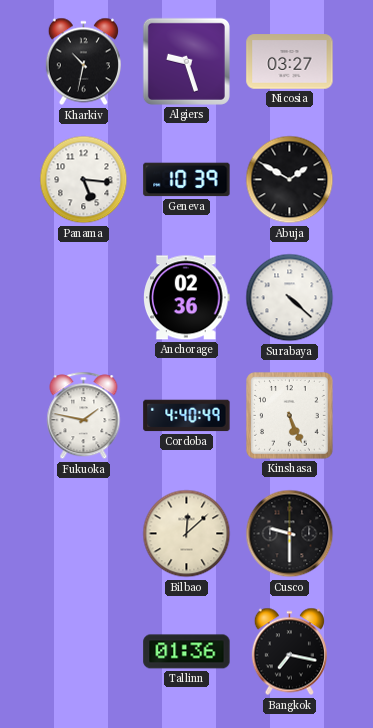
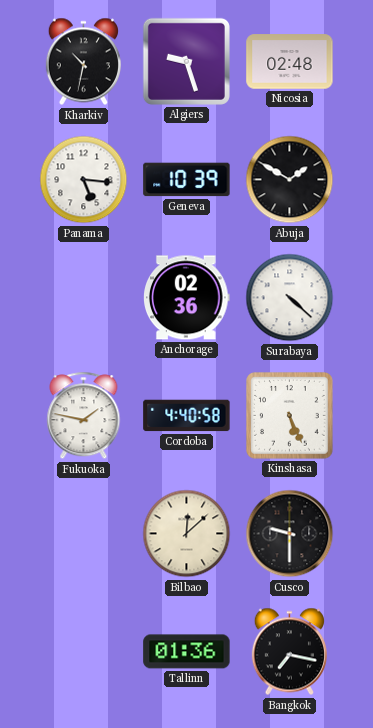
Nicosia: 03:27 -> 02:48 (290, 62)
Cordoba: 4:40:49 -> 4:40:58 (187, 416)
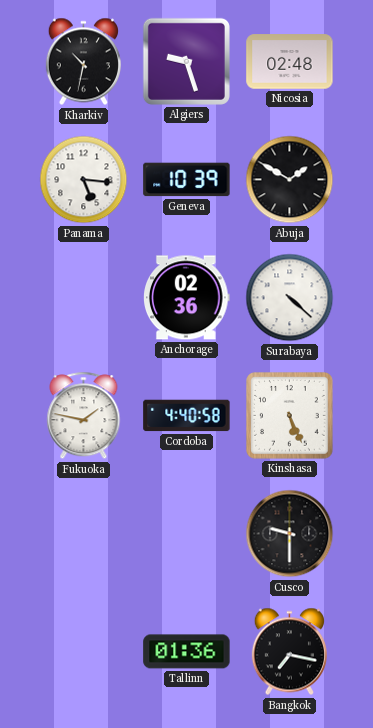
Bilbao: 12:08 -> none (187, 534)
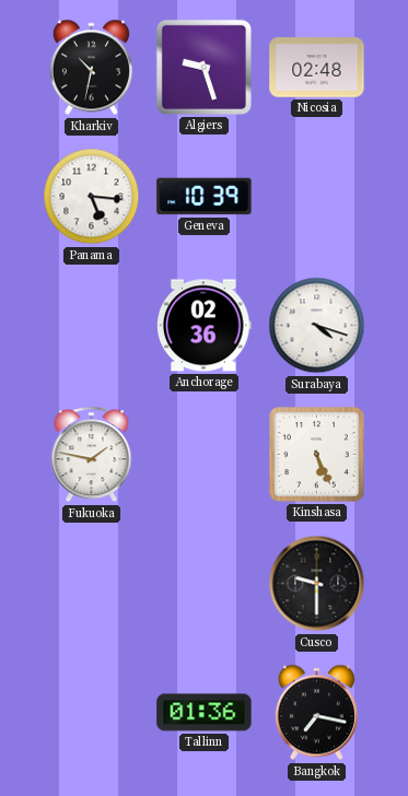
Abuja: 1:50 -> none (290, 180)
Surabaya: 4:22 -> 4:18 (317, 326)
Cordoba: 4:40 -> none (187, 416)
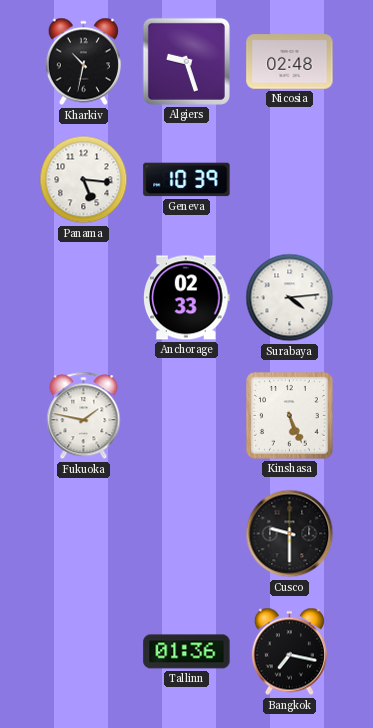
Anchorage: 02:36 -> 02:33 (187, 298)
Surabaya: 4:18 -> 4:14 (290, 298)
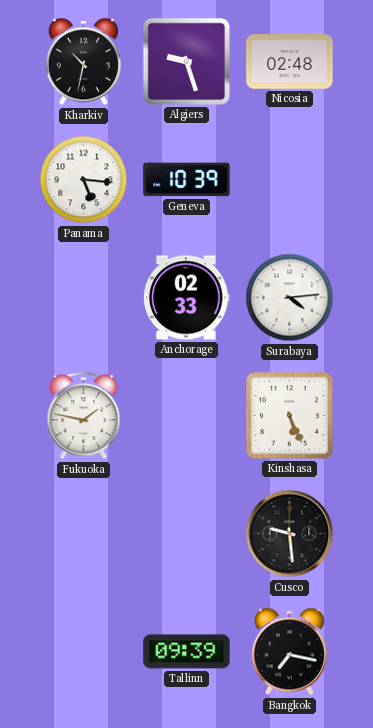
Cusco: 9:30 -> 9:29 (290, 534)
Tallinn: 01:36 -> 09:39 (187, 652)
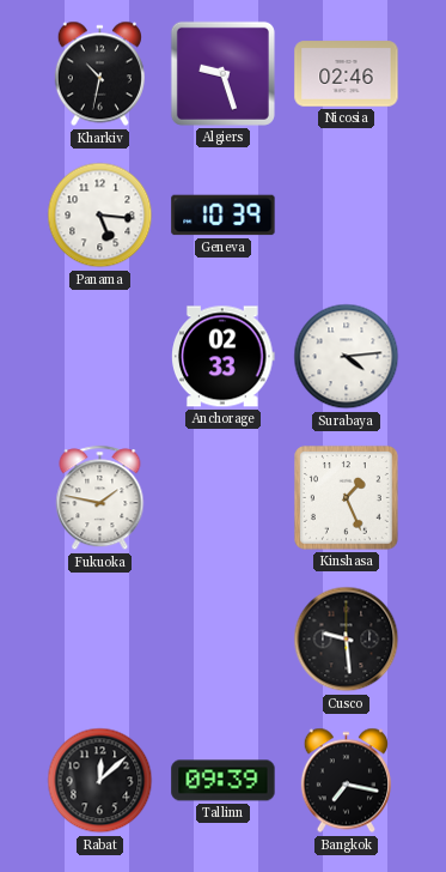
Nicosia: 02:48 -> 02:46 (347, 74)
Kinshasa: 5:26 -> 1:26 (347, 498)
Rabat: none -> 12:08 (100, 781)
